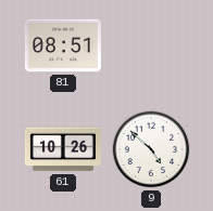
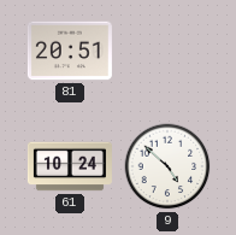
81: 08:51 -> 20:51 (70, 51)
61: 10:26 -> 10:24 (70, 166)
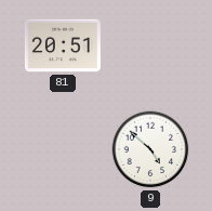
61: 10:24 -> none (70, 166)
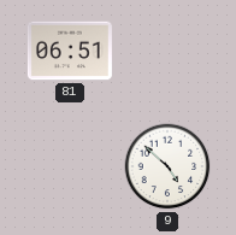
81: 20:51 -> 06:51 (70, 51)
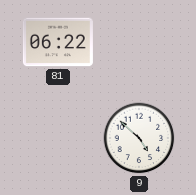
81: 06:51 -> 06:22 (58, 42)
